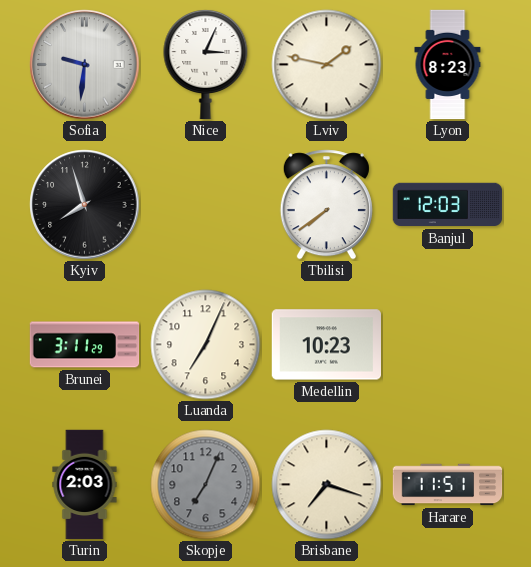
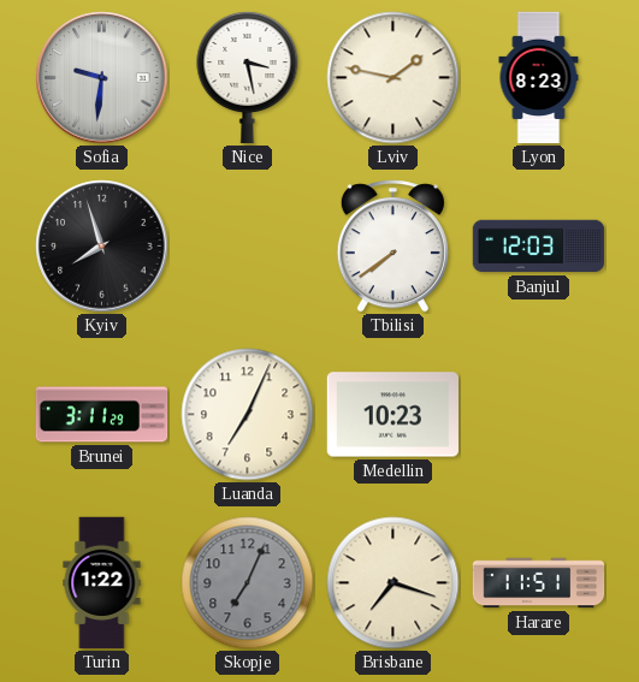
Nice: 3:04 -> 3:28 (248, 77)
Turin: 2:03 -> 1:22 (102, 583)
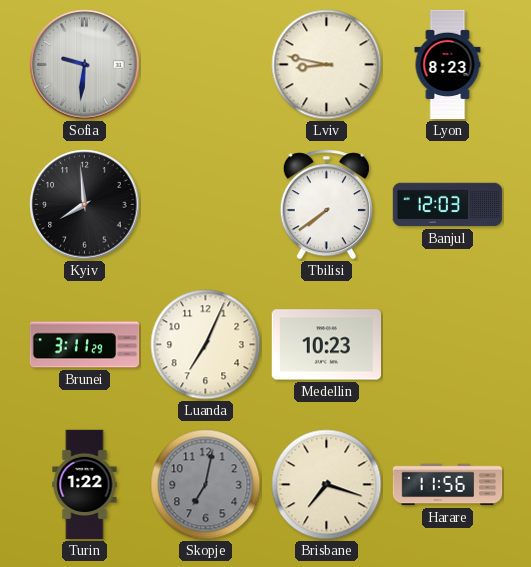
Nice: 3:28 -> none (248, 77)
Lviv: 1:47 -> 8:47 (327, 65)
Kyiv: 7:57 -> 7:59 (85, 205)
Skopje: 7:04 -> 7:02 (206, 485)
Harare: 11:51 -> 11:56 (448, 485)
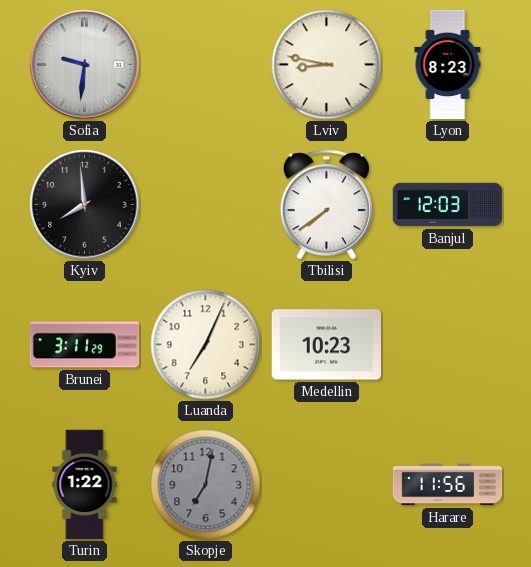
Brisbane: 7:18 -> none (327, 485)
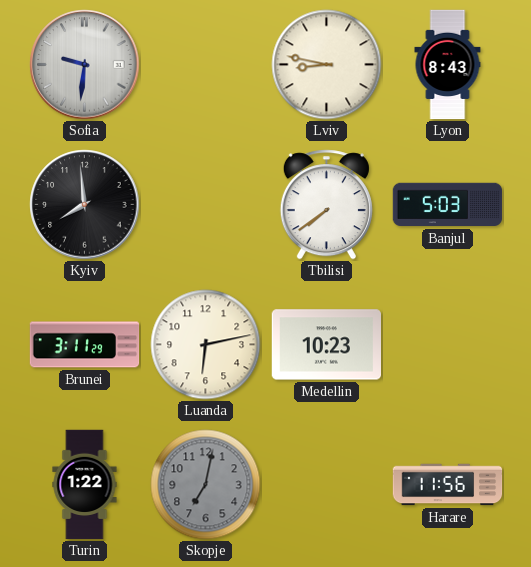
Lyon: 8:23 -> 8:43 (448, 65)
Banjul: 12:03 -> 5:03 (448, 205)
Luanda: 7:04 -> 6:13 (206, 345)
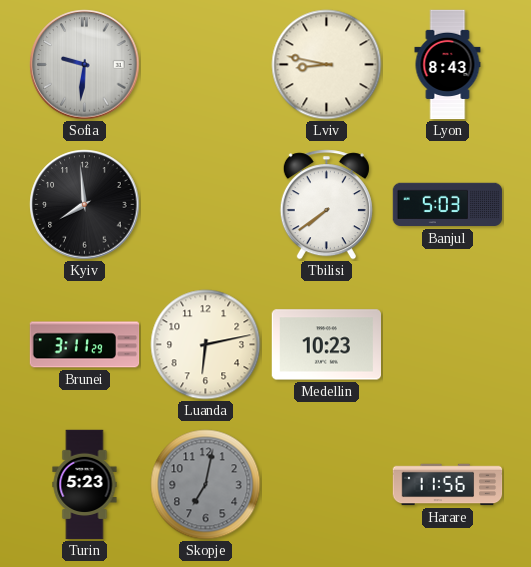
Turin: 1:22 -> 5:23 (85, 485)
